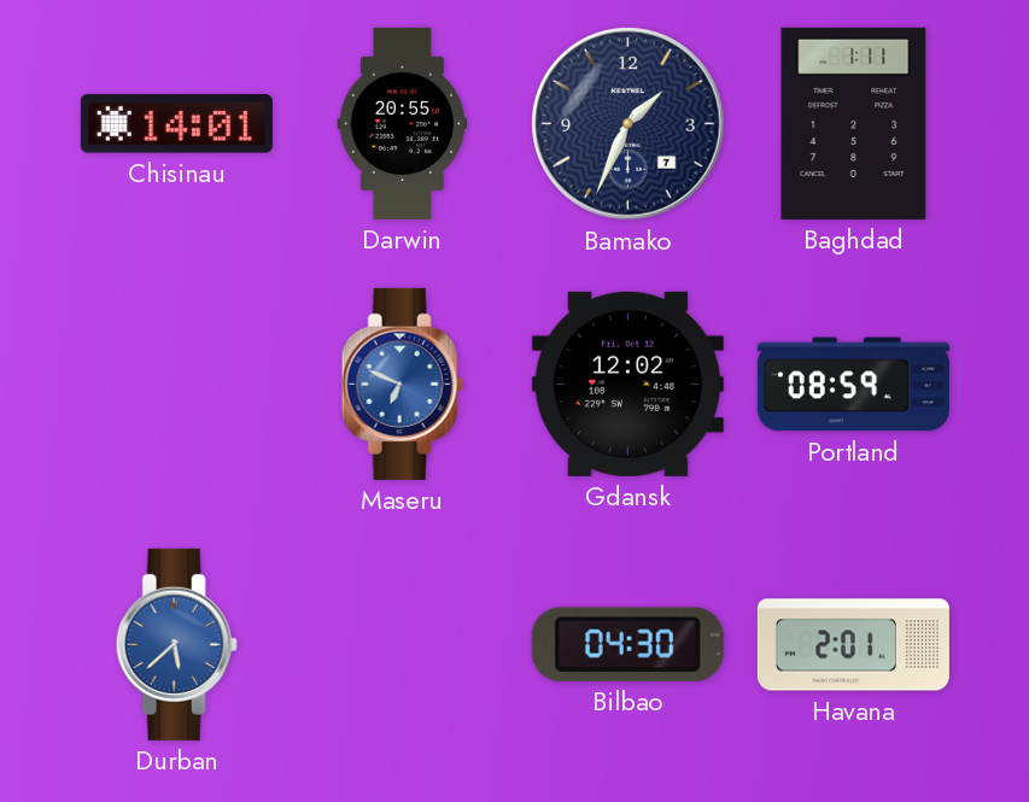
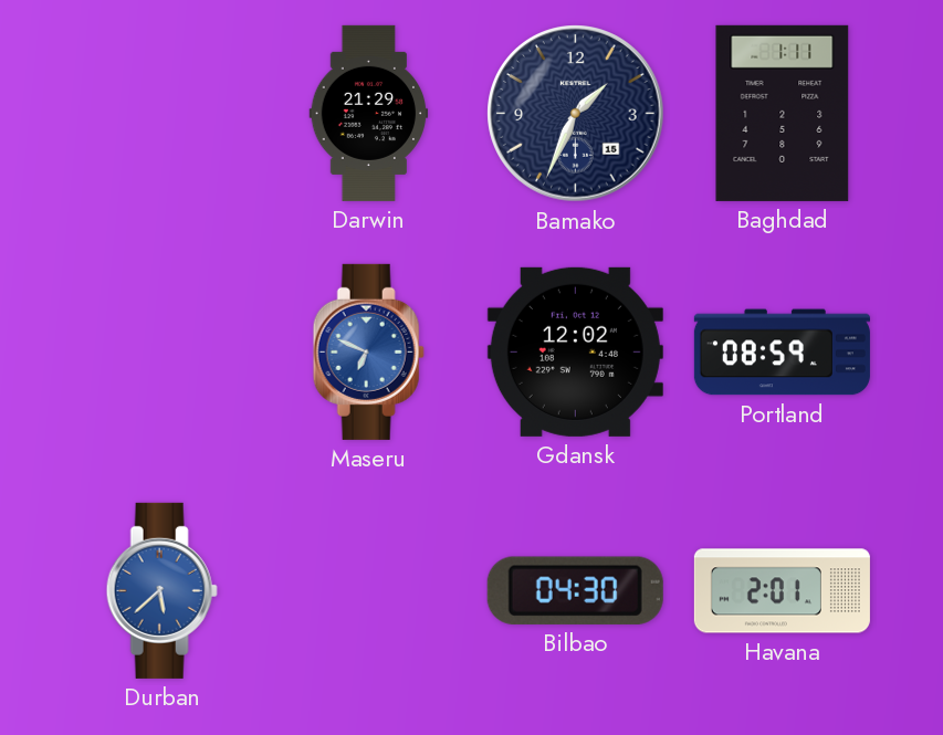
Chisinau: 14:01 -> none (176, 124)
Darwin: 20:55 -> 21:29 (369, 113)
Bamako date: 7 -> 15 (576, 114)
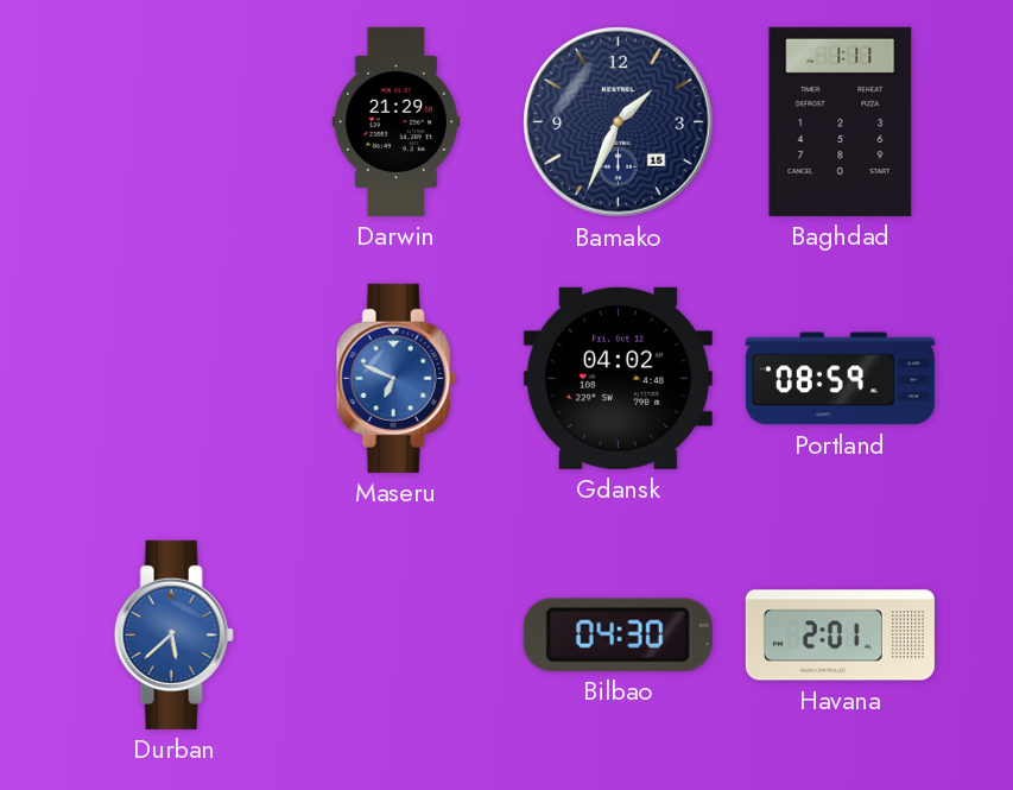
Gdansk: 12:02 -> 04:02 (618, 378)
